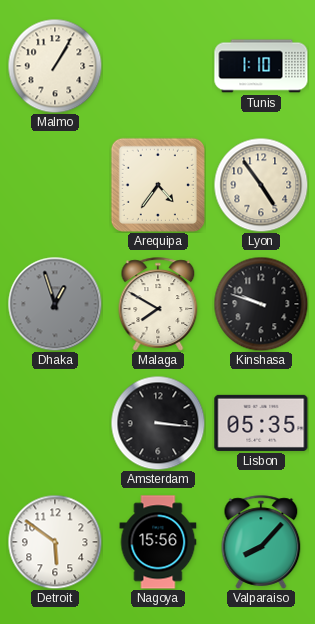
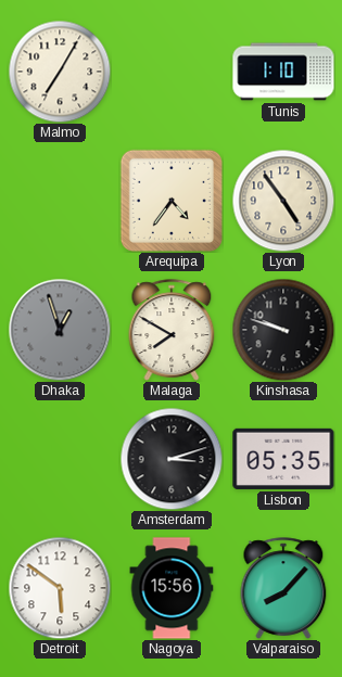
Malmo: 1:05 -> 7:05 (60, 72)
Amsterdam: 3:16 -> 3:12 (172, 459)
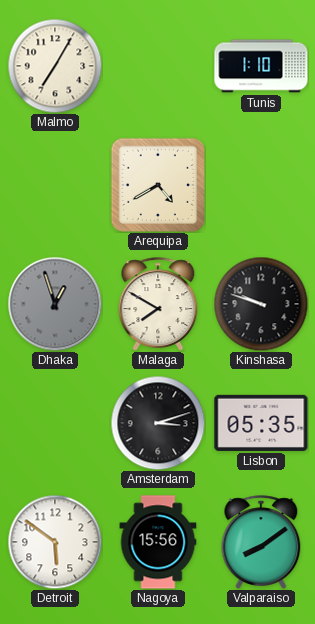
Arequipa: 4:36 -> 4:40 (158, 185)
Lyon: 4:54 -> none (283, 201)
Valparaiso: 8:07 -> 8:09 (261, 542)
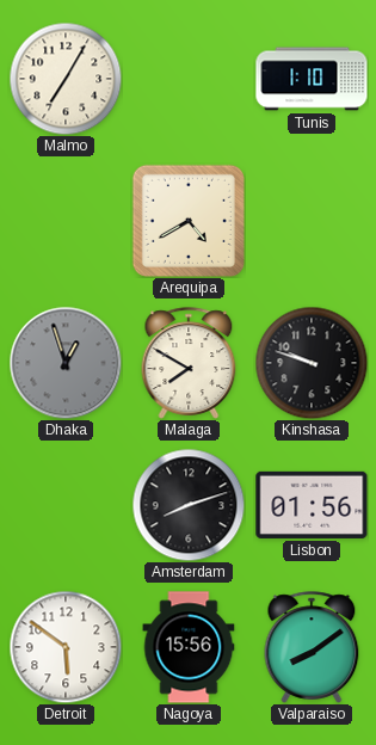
Amsterdam: 3:12 -> 8:12 (189, 505)
Lisbon: 05:35 -> 01:56 (312, 505)
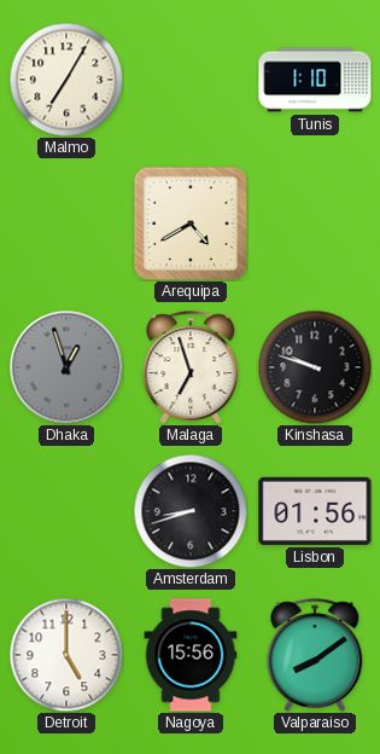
Malaga: 7:50 -> 6:57 (191, 367)
Amsterdam: 8:12 -> 8:42 (191, 511)
Detroit: 5:51 -> 5:00 (66, 655)
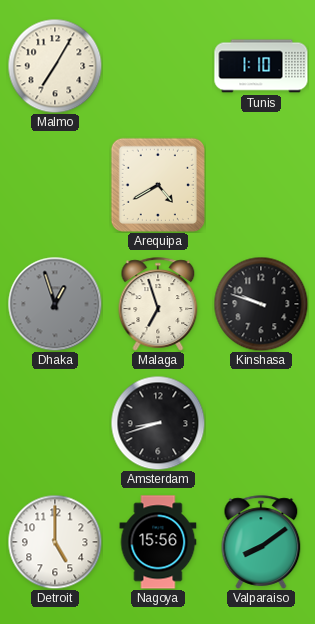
Lisbon: 01:56 -> none (315, 511)
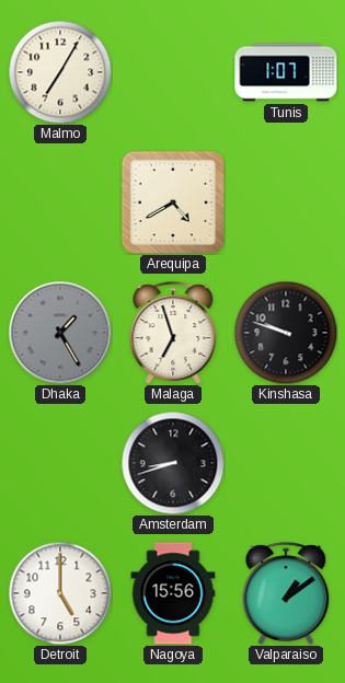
Tunis: 1:10 -> 1:07 (286, 72)
Dhaka: 12:57 -> 1:25 (60, 333)
Valparaiso: 8:09 -> 1:09 (286, 593)
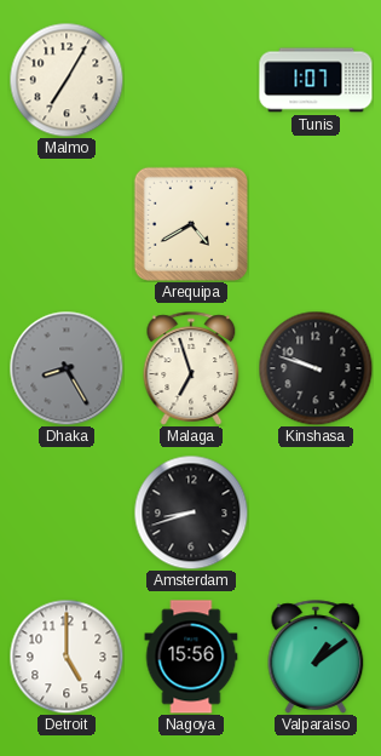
Dhaka: 1:25 -> 8:25 (67, 368)
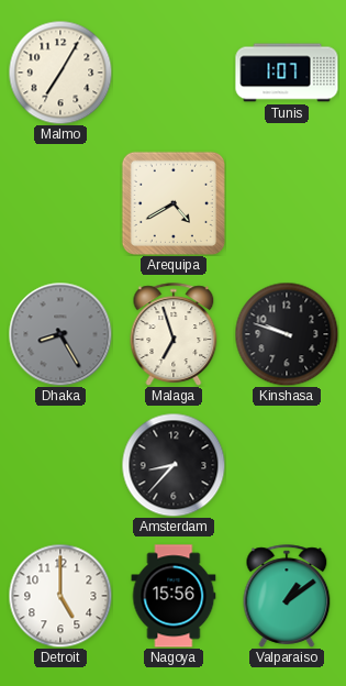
Amsterdam: 8:42 -> 8:37 (174, 465)
